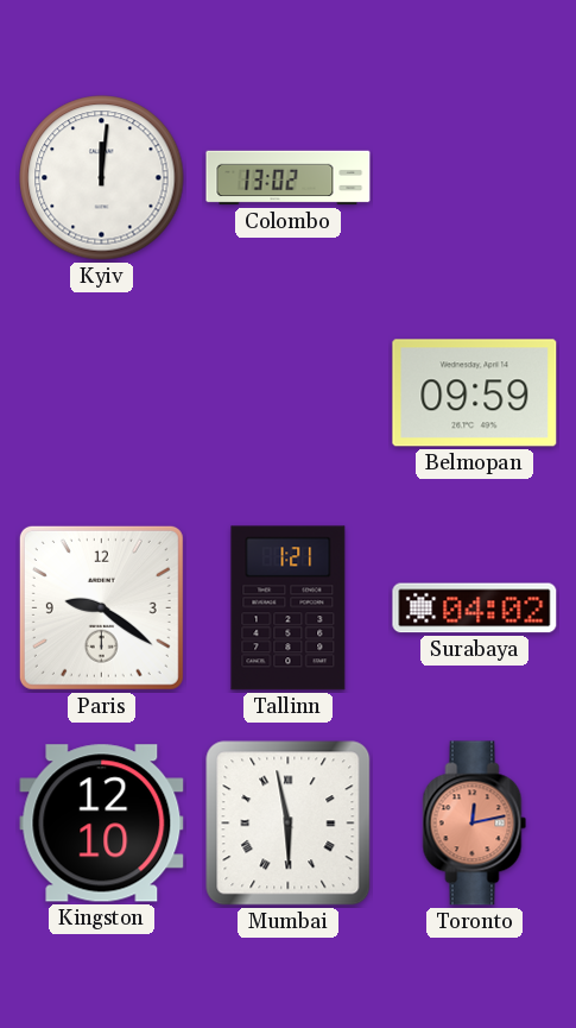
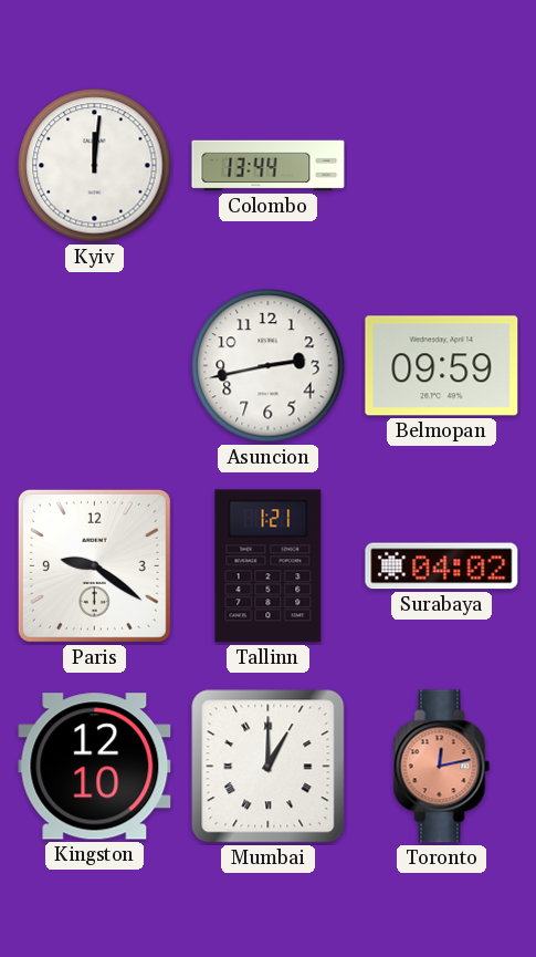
Colombo: 13:02 -> 13:44 (269, 166)
Asuncion: none -> 2:43 (269, 366)
Mumbai: 5:58 -> 1:00 (269, 767)
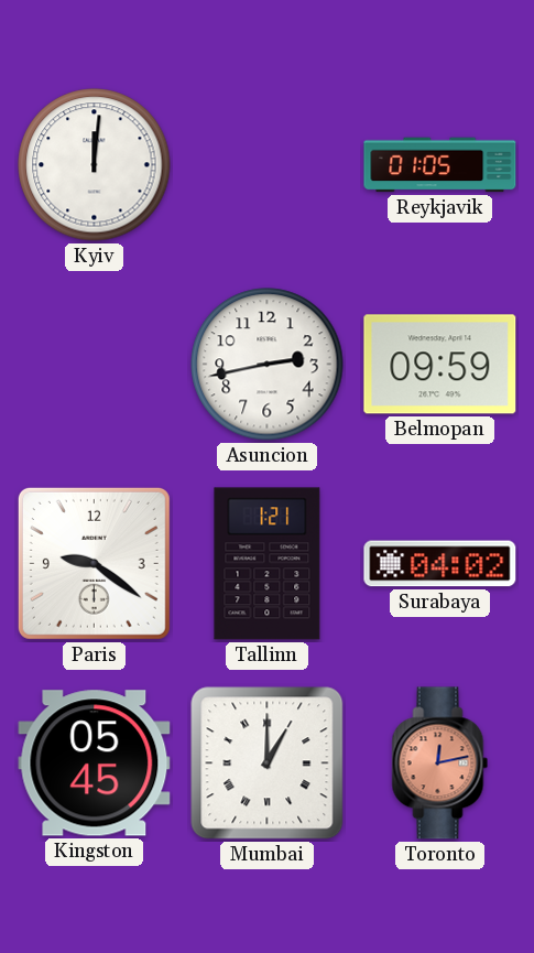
Colombo: 13:44 -> none (269, 166)
Reykjavik: none -> 01:05 (440, 165)
Kingston: 12:10 -> 05:45 (95, 764)
